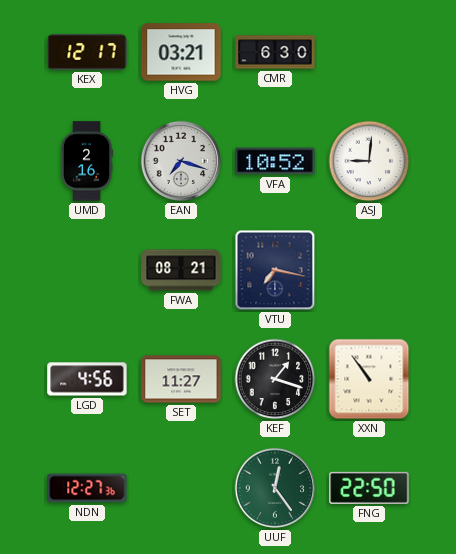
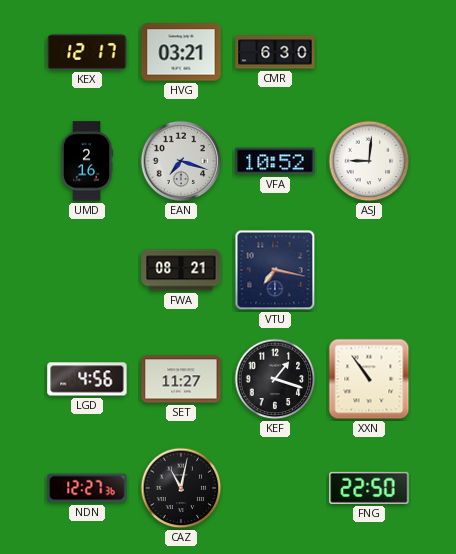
CAZ: none -> 11:02 (181, 488)
UUF: 12:24 -> none (275, 488)
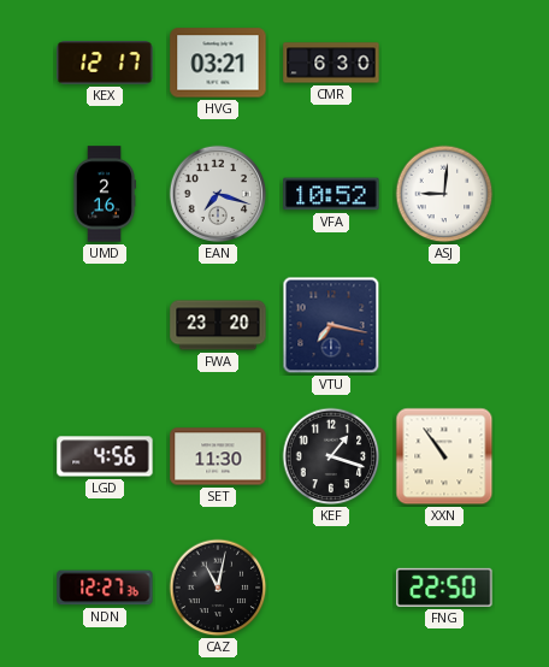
FWA: 08:21 -> 23:20 (218, 325)
SET: 11:27 -> 11:30 (218, 456)
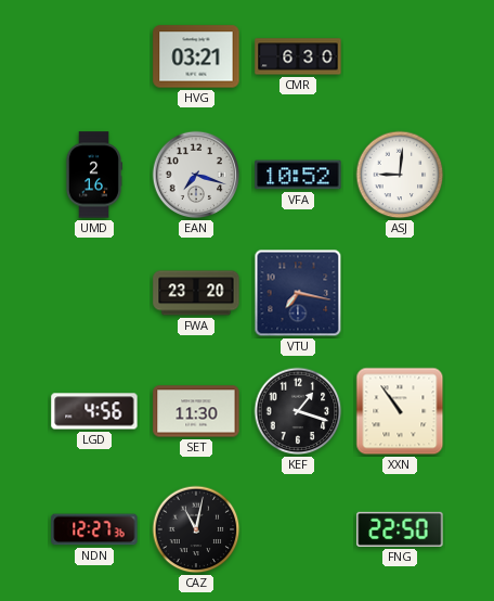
KEX: 12:17 -> none (105, 63)
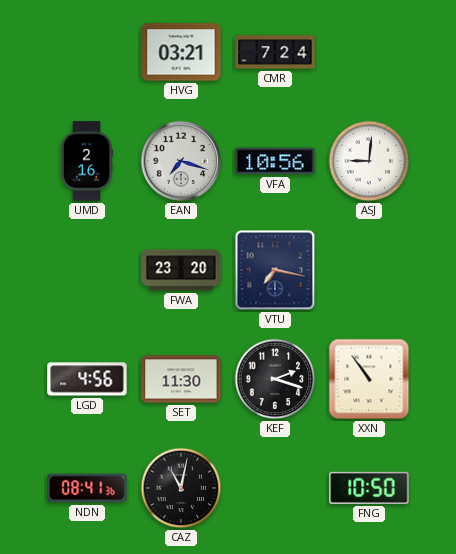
CMR: 6:30 -> 7:24 (275, 52)
VFA: 10:52 -> 10:56 (275, 161)
KEF: 1:18 -> 2:18 (275, 379)
NDN: 12:27 -> 08:41 (87, 488)
FNG: 22:50 -> 10:50 (369, 488)
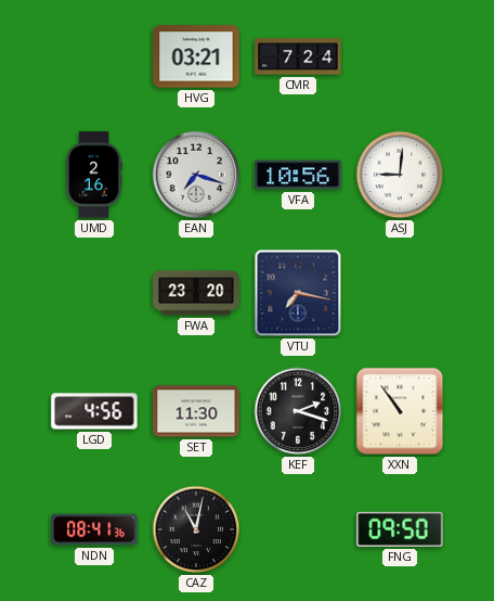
FNG: 10:50 -> 09:50 (400, 529)
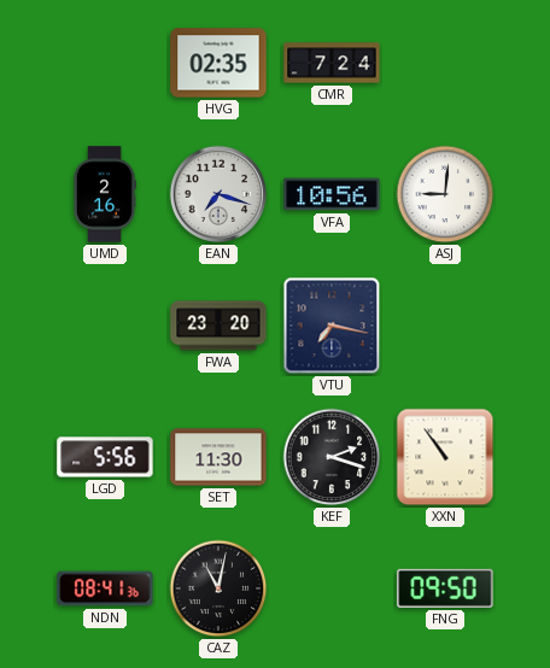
HVG: 03:21 -> 02:35 (218, 63)
LGD: 4:56 -> 5:56 (105, 457)
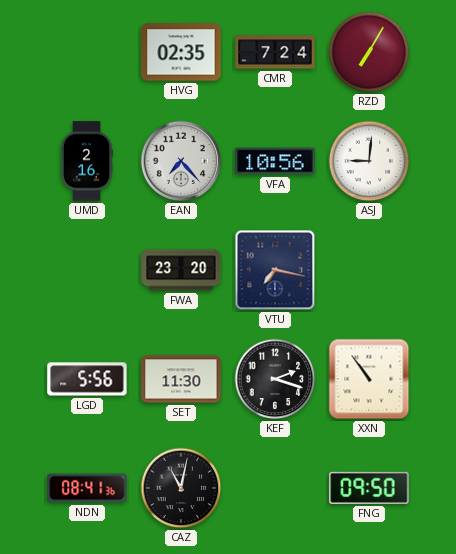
RZD: none -> 7:05 (369, 52)
EAN: 7:18 -> 7:23 (181, 161)
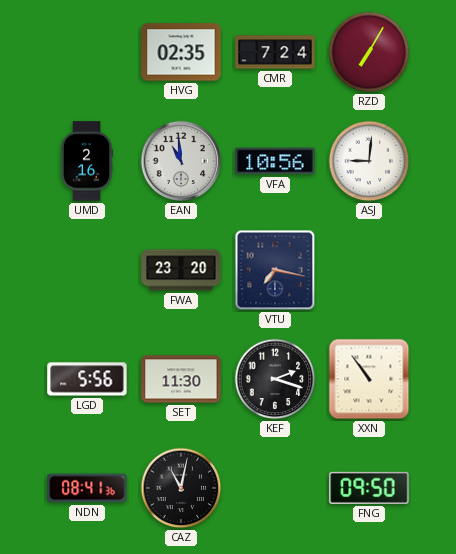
EAN: 7:23 -> 10:59 (181, 161)
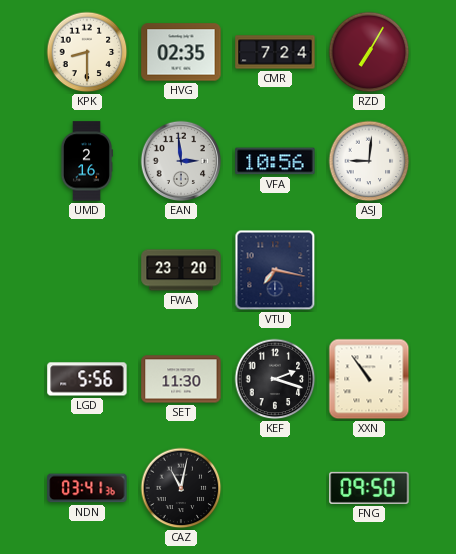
KPK: none -> 8:30 (87, 52)
EAN: 10:59 -> 2:59 (181, 161)
NDN: 08:41 -> 03:41 (87, 488)
